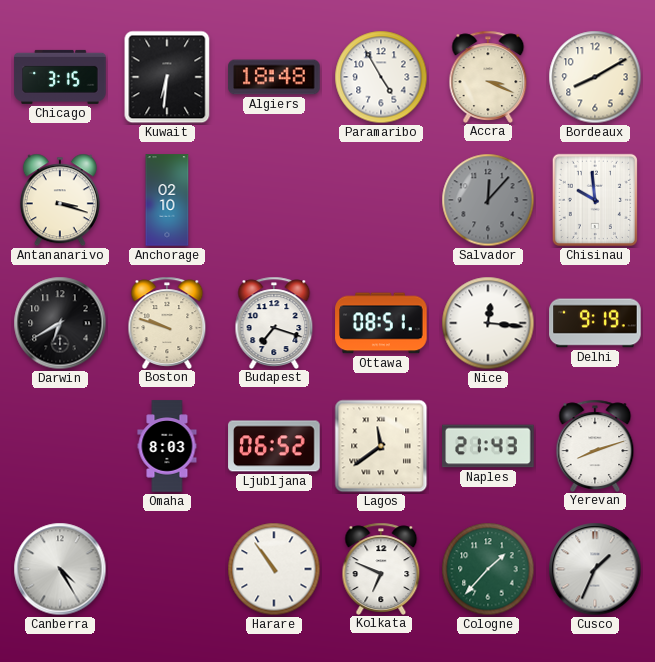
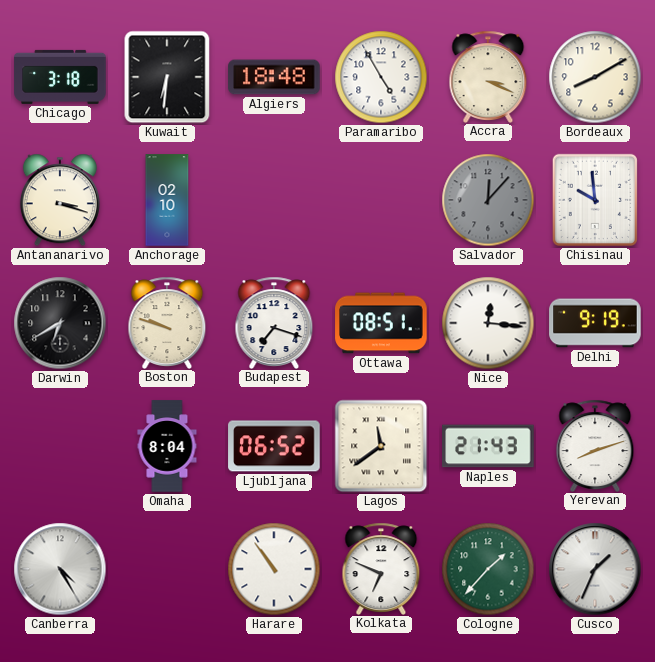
Chicago: 3:15 -> 3:18 (60, 77)
Omaha: 8:03 -> 8:04 (167, 446)
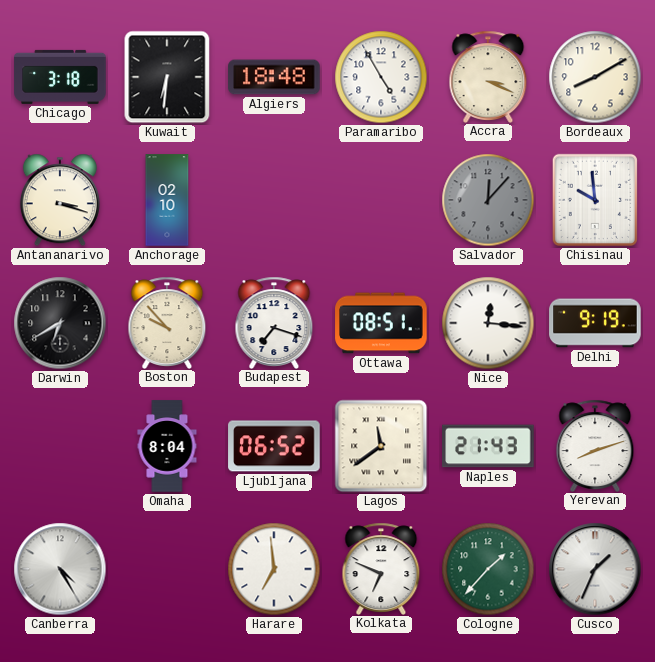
Boston: 9:48 -> 9:53 (167, 322)
Harare: 10:54 -> 6:59 (274, 569)
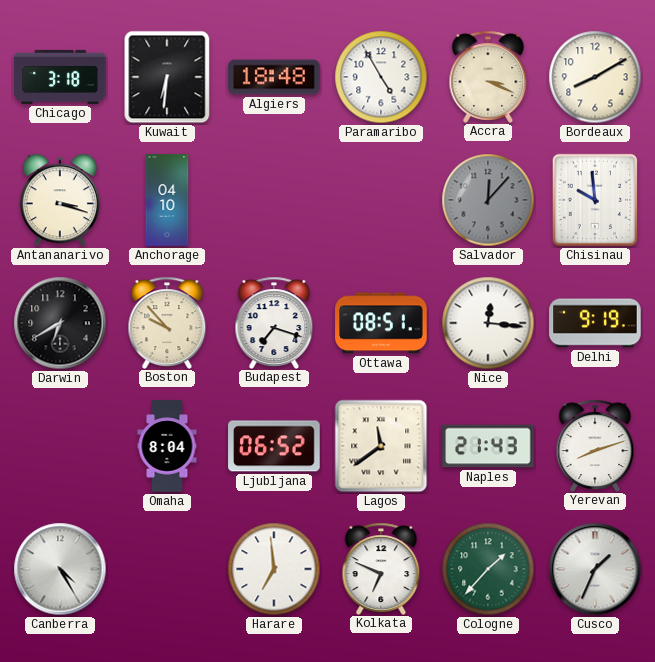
Anchorage: 02:10 -> 04:10 (167, 200)
